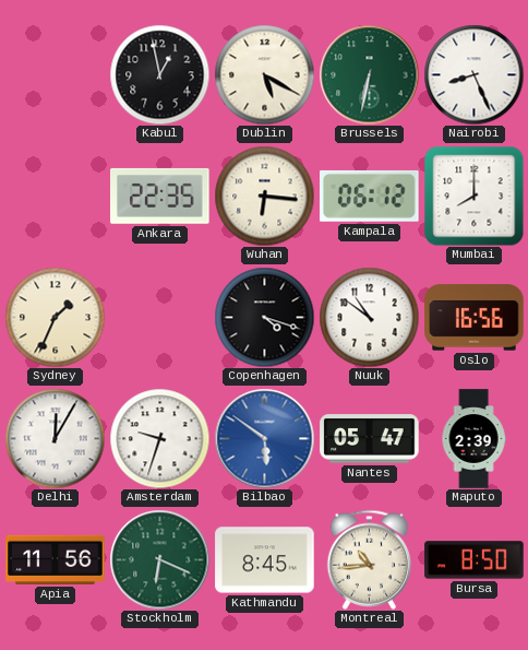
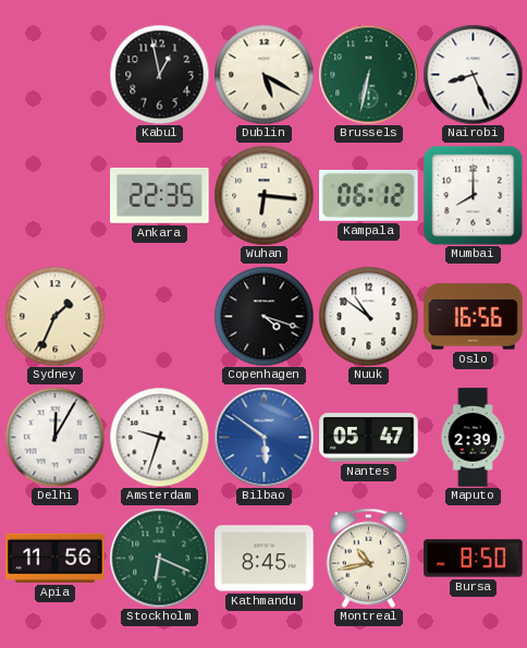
Montreal: 10:44 -> 10:43 (369, 558)
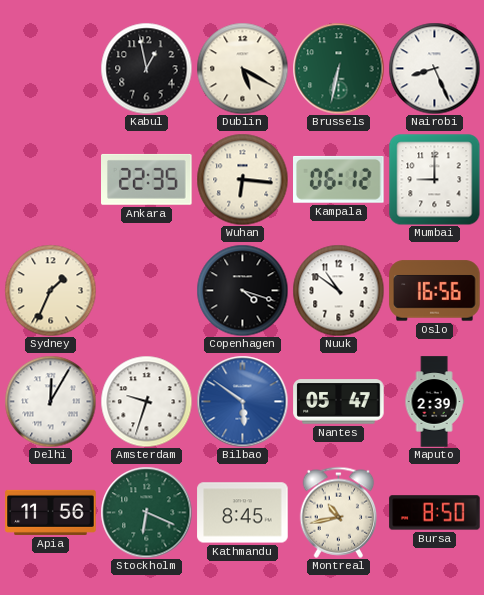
Mumbai: 8:00 -> 9:00 (434, 180)
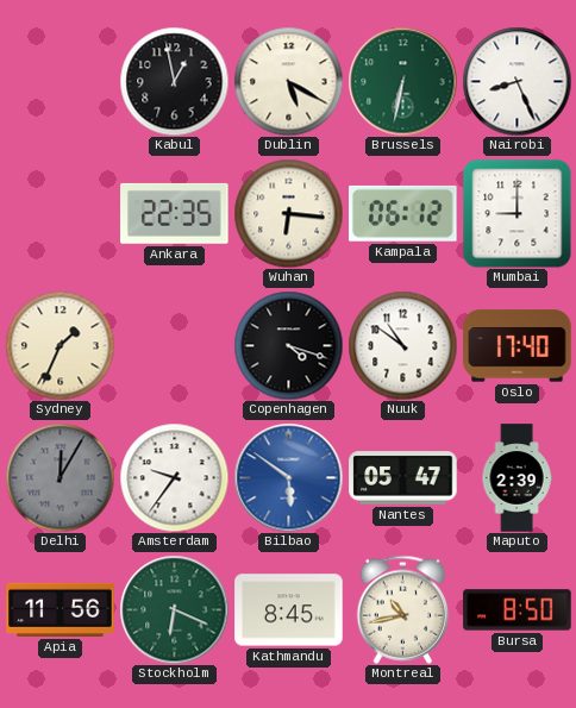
Oslo: 16:56 -> 17:40 (518, 346)
Delhi dial: white -> grey (60, 477)
Amsterdam: 9:33 -> 9:36 (174, 477)
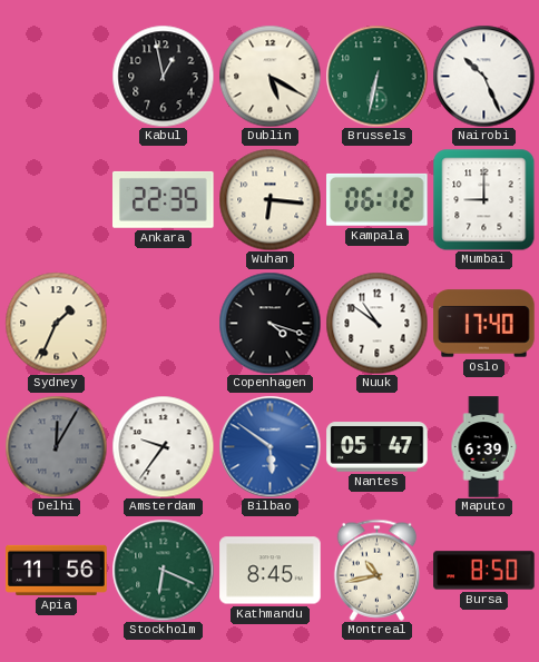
Nairobi: 8:26 -> 10:26 (483, 76)
Maputo: 2:39 -> 6:39 (483, 447)
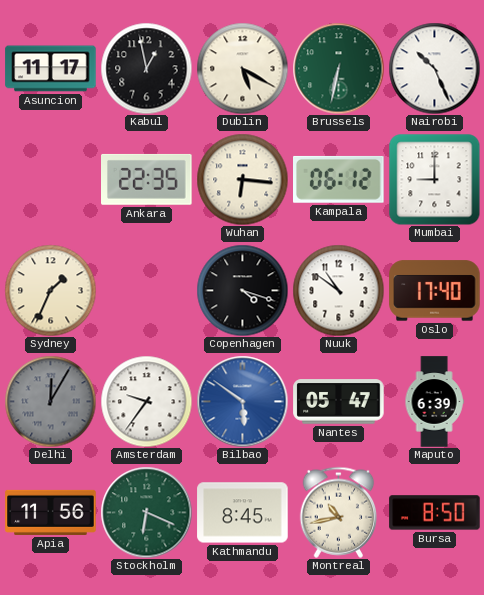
Asuncion: none -> 11:17 (51, 69)
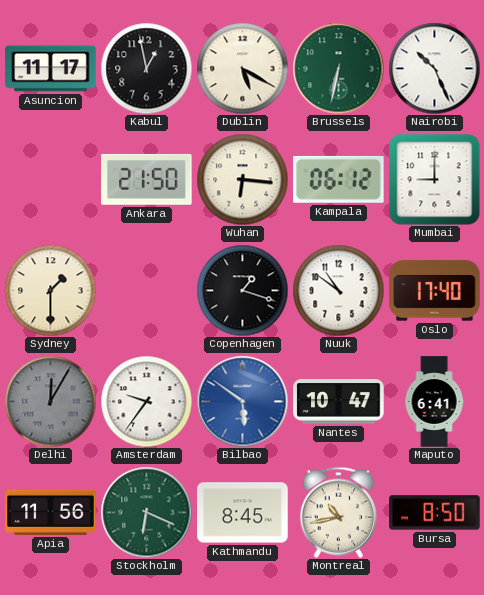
Ankara: 22:35 -> 21:50 (147, 179)
Sydney: 1:34 -> 1:30 (50, 290)
Copenhagen: 4:18 -> 1:18 (242, 290)
Nantes: 05:47 -> 10:47 (339, 402)
Maputo: 6:39 -> 6:41 (434, 402)
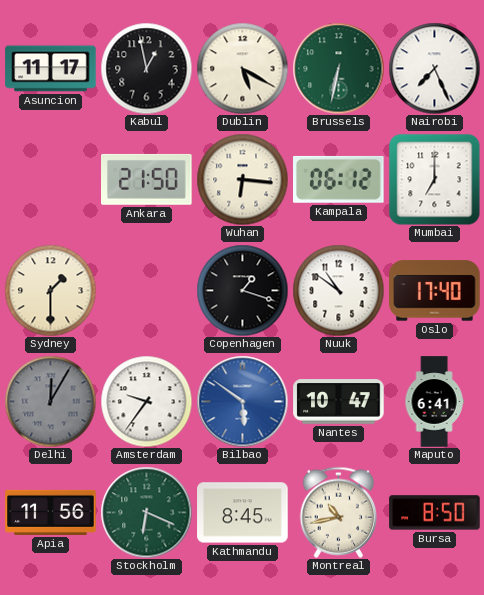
Nairobi: 10:26 -> 7:26 (434, 68)
Mumbai: 9:00 -> 7:00 (434, 180)
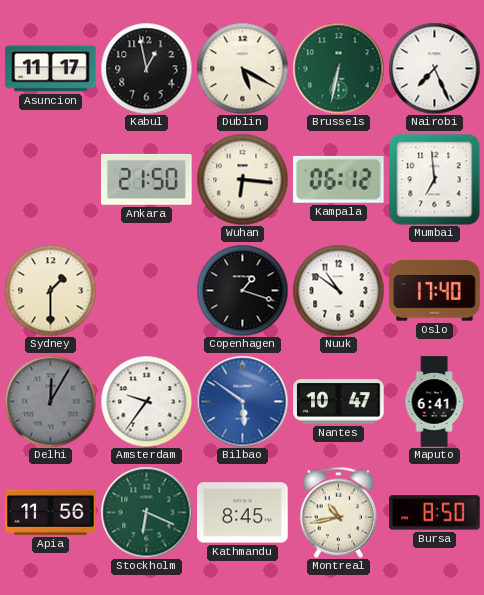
Mumbai: 7:00 -> 6:59 (434, 180)
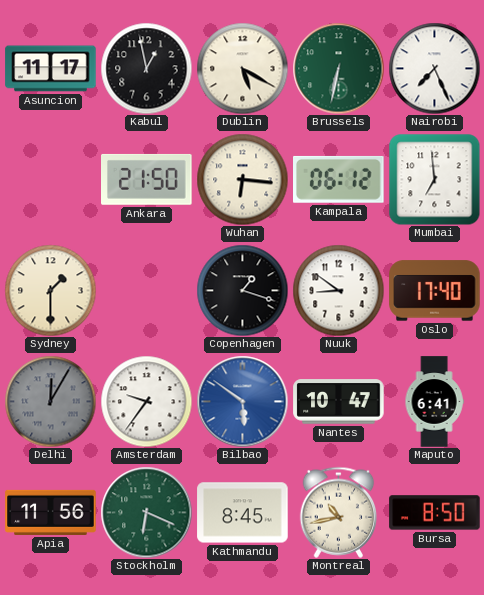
Nuuk: 10:51 -> 8:51 (338, 290)
